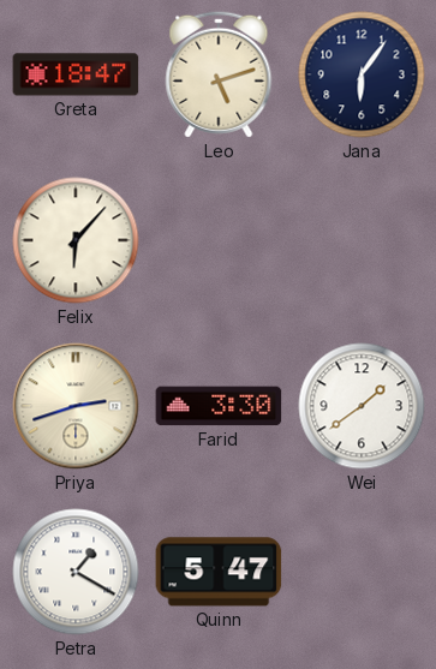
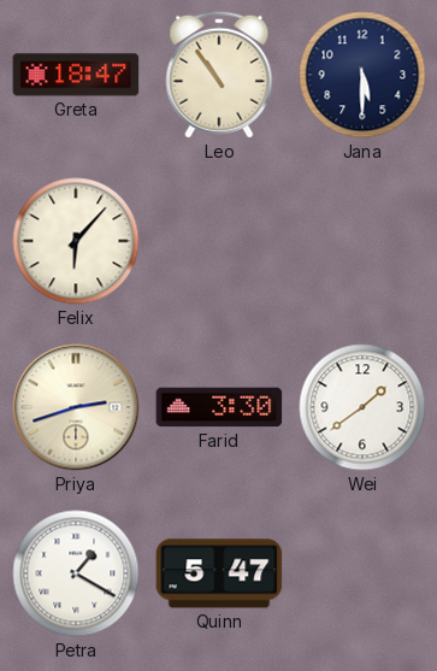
Leo: 5:12 -> 10:54 (219, 75)
Jana: 6:06 -> 5:30 (362, 75)
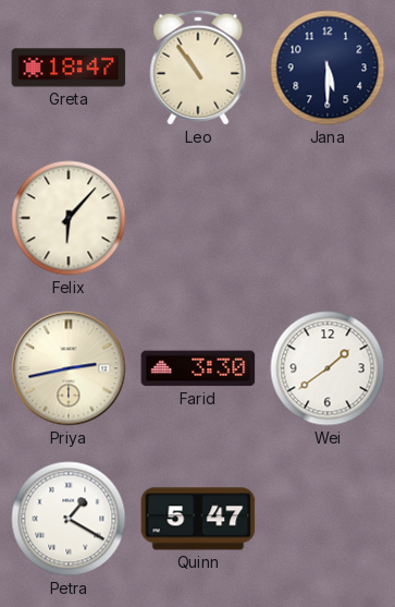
Priya: 2:42 -> 2:43 (69, 368)
